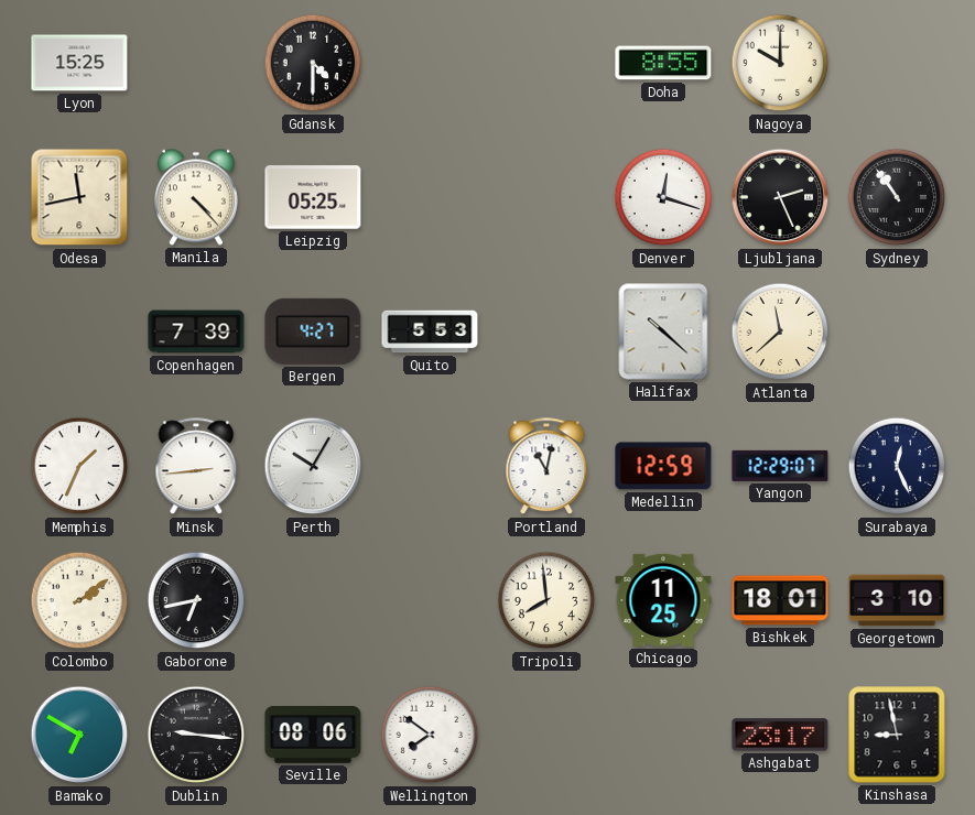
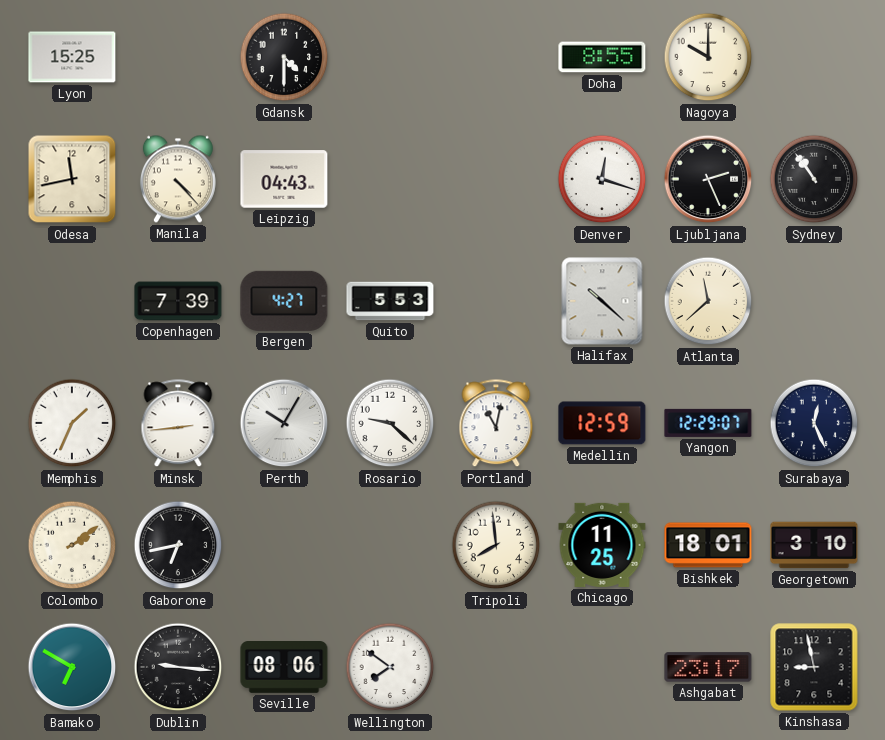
Leipzig: 05:25 -> 04:43 (284, 179)
Rosario: none -> 9:22 (390, 423)
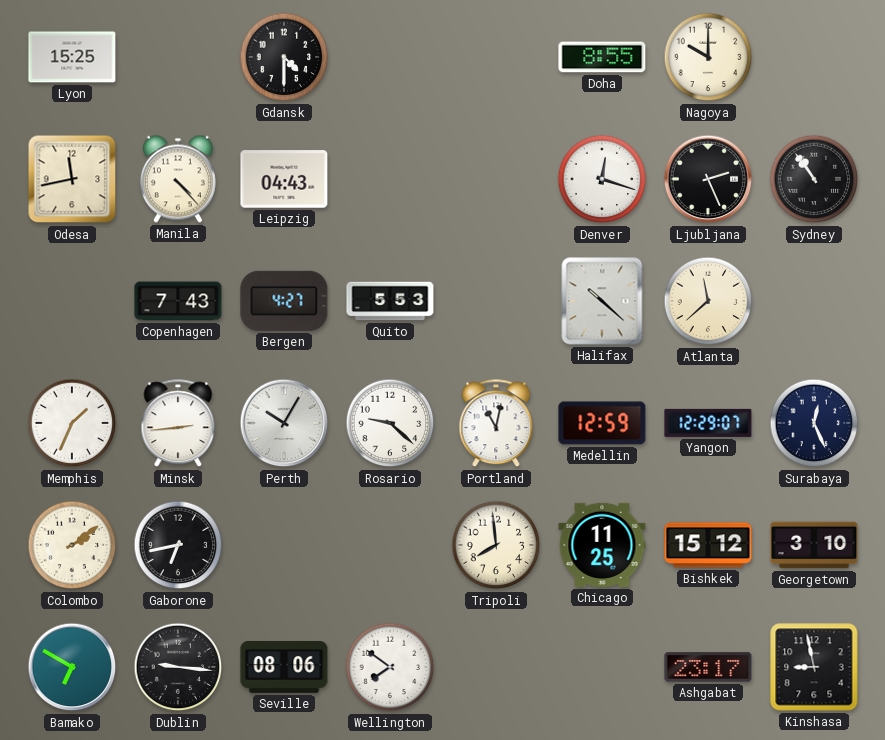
Copenhagen: 7:39 -> 7:43 (178, 301)
Bishkek: 18:01 -> 15:12 (708, 545)
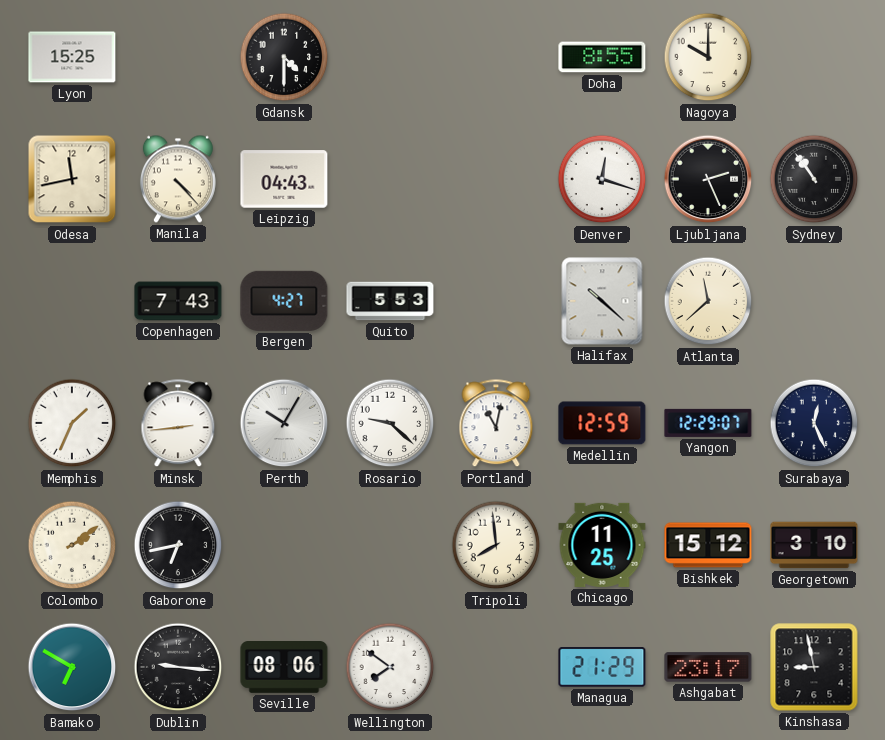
Managua: none -> 21:29 (602, 667)
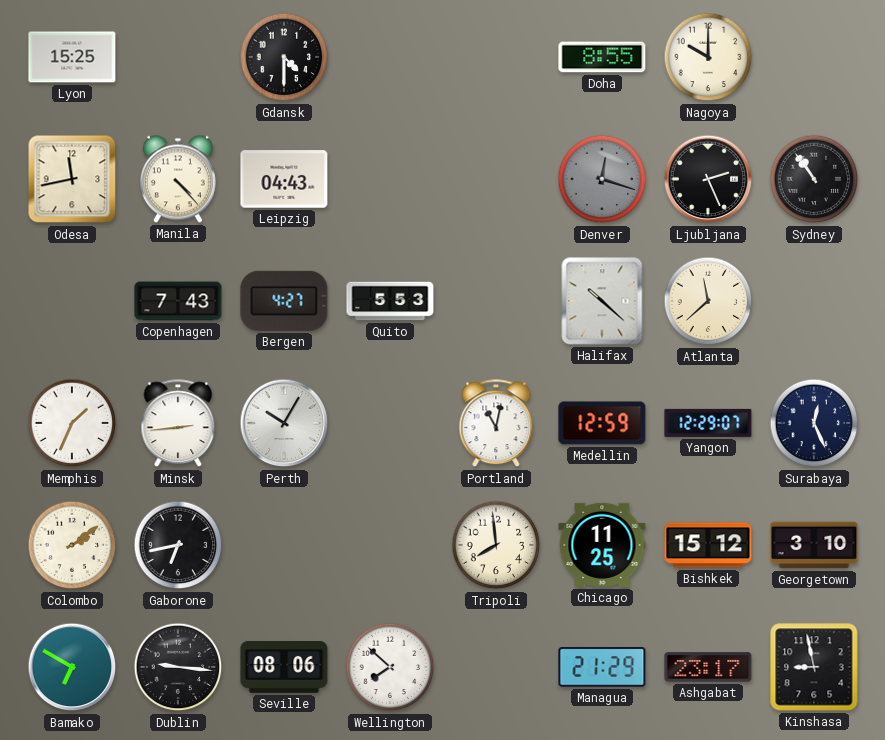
Denver dial: white -> grey (602, 179)
Rosario: 9:22 -> none (390, 423)
Wellington: 7:51 -> 7:52 (390, 667)
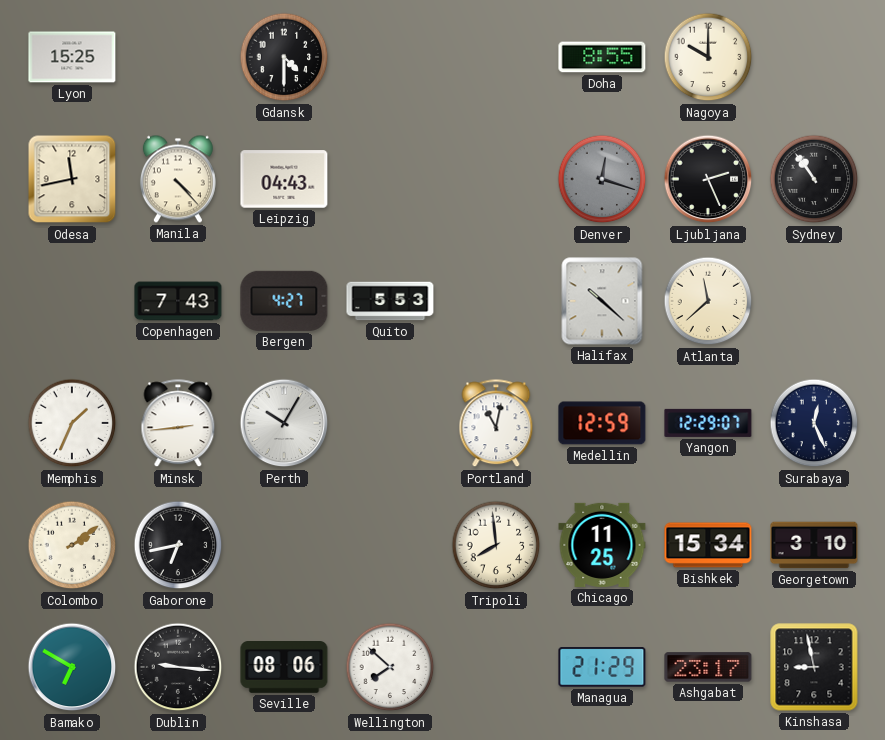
Bishkek: 15:12 -> 15:34 (708, 545)
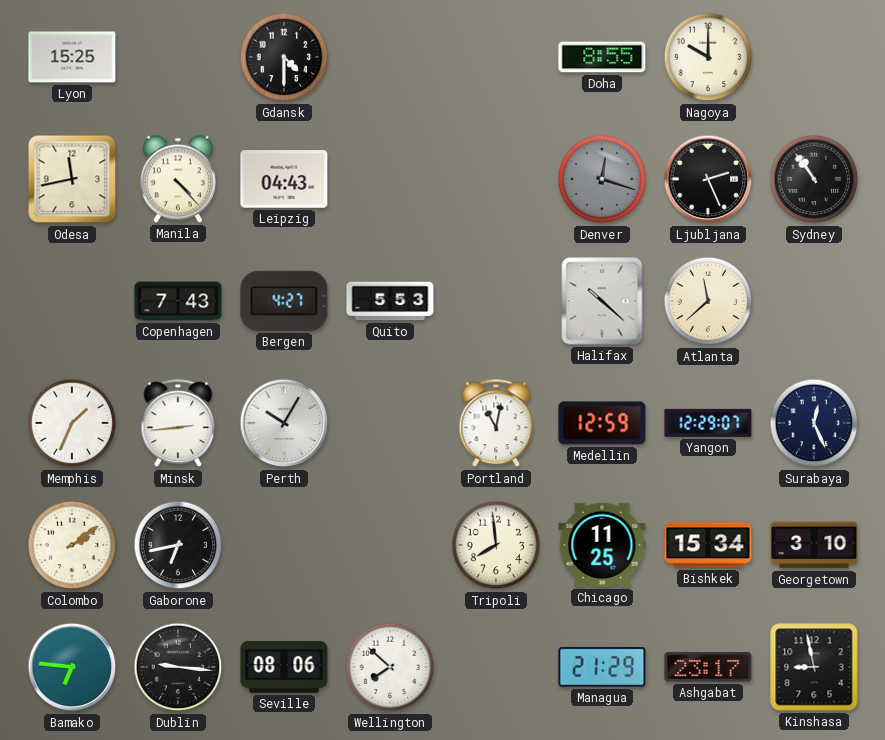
Bamako: 6:50 -> 6:46 (72, 667)
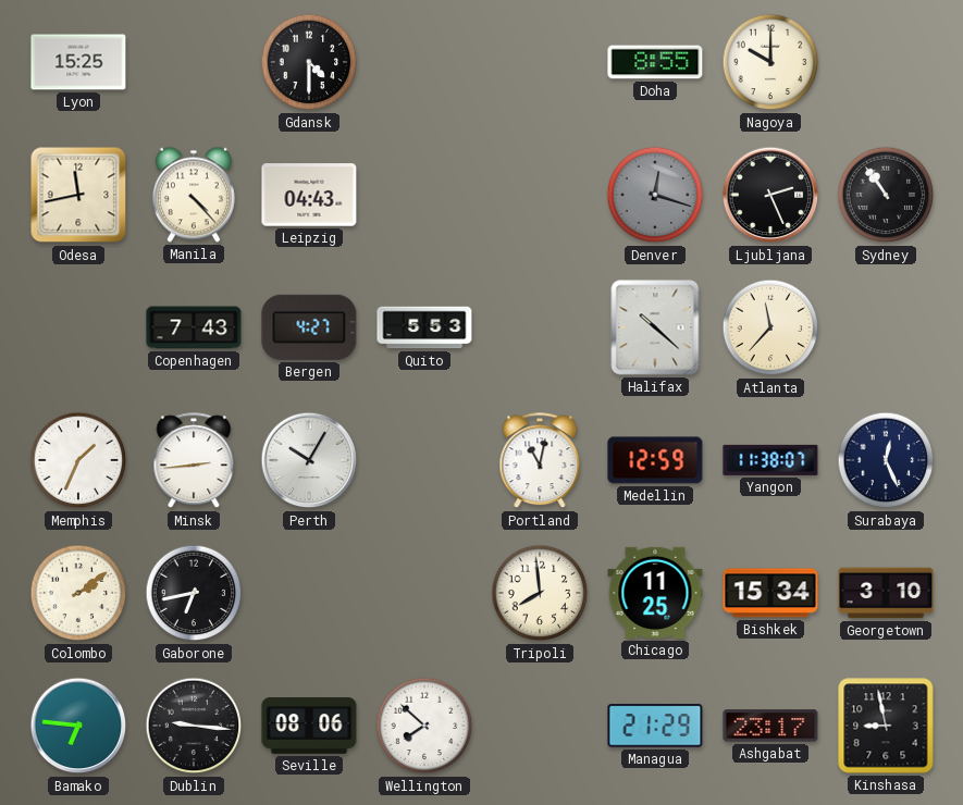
Atlanta: 11:38 -> 11:37 (770, 327)
Yangon: 12:29 -> 11:38 (770, 460)
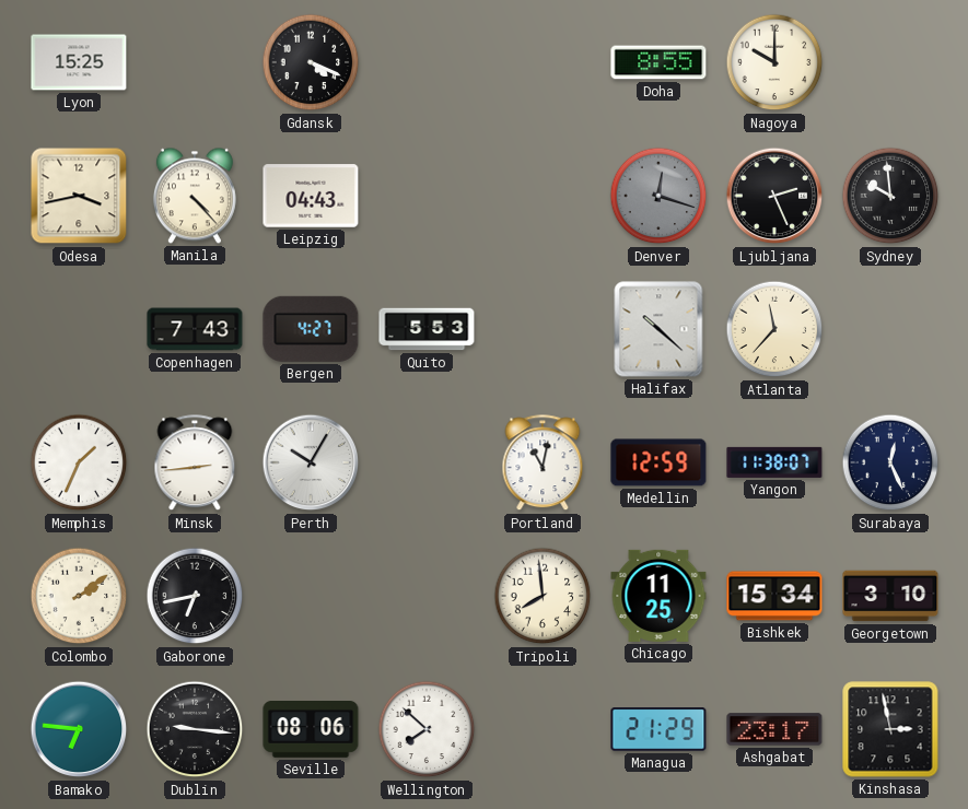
Gdansk: 4:30 -> 4:19 (311, 62)
Odesa: 11:43 -> 3:43 (79, 196)
Sydney: 10:54 -> 9:59 (890, 196)
Kinshasa: 8:58 -> 2:58 (890, 729)
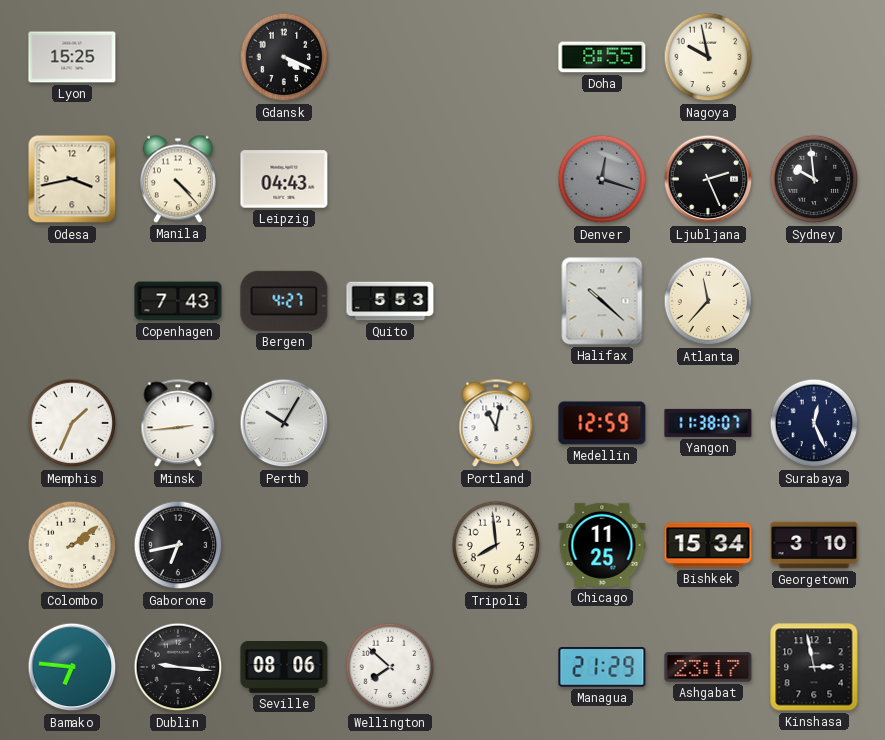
Nagoya: 10:00 -> 9:58 (708, 57)
